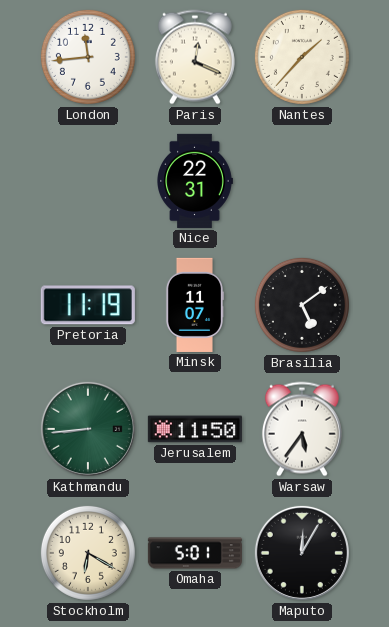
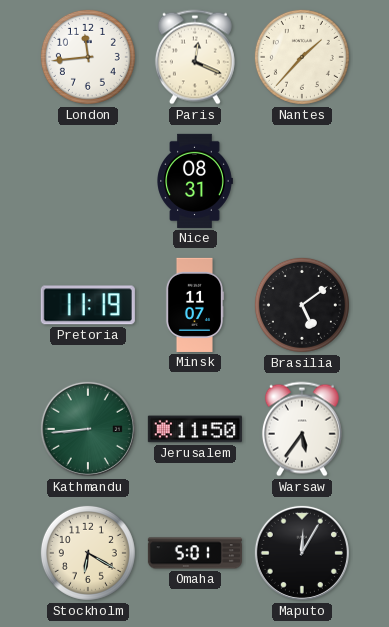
Nice: 22:31 -> 08:31 (195, 181)
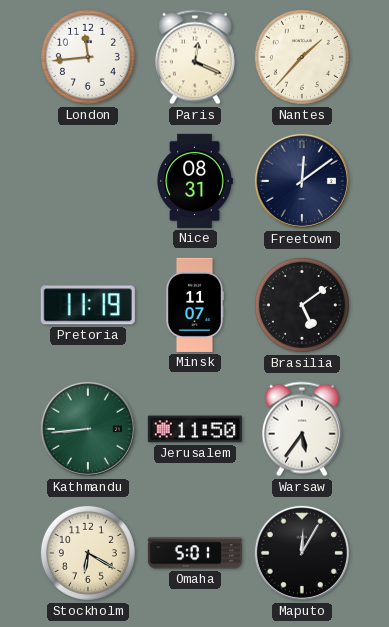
Freetown: none -> 12:09 (302, 181)
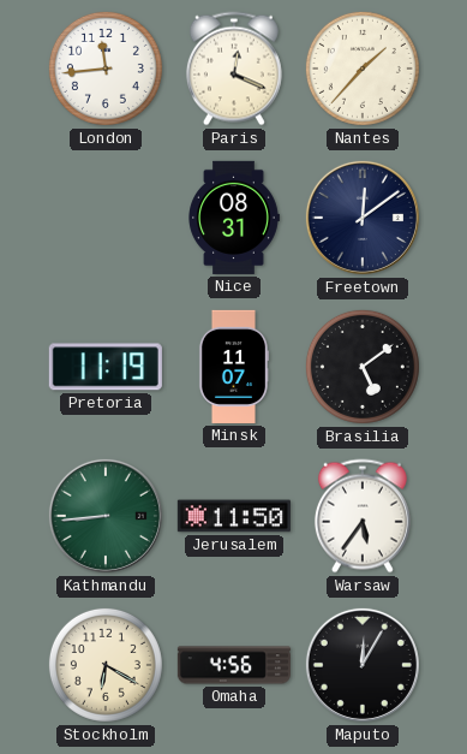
Omaha: 5:01 -> 4:56 (234, 665)
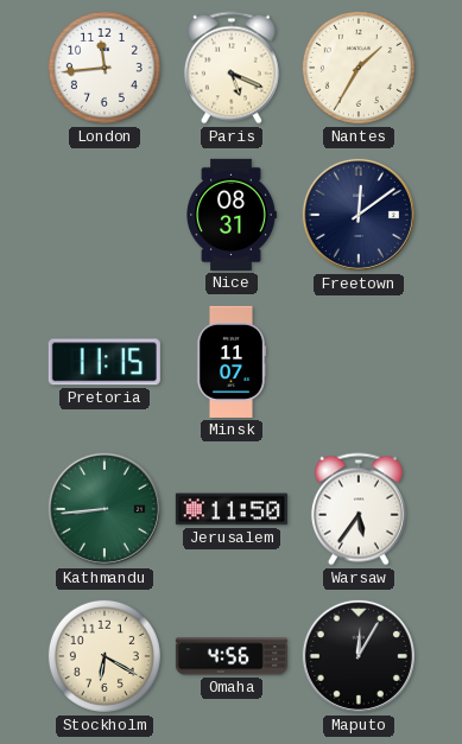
Paris: 12:19 -> 5:19 (232, 68)
Nantes: 1:37 -> 1:35 (359, 68)
Pretoria: 11:19 -> 11:15 (105, 362)
Brasilia: 5:09 -> none (363, 367)
